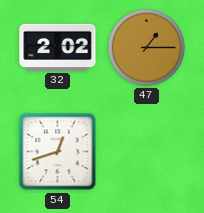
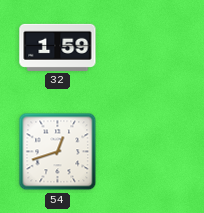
32: 2:02 -> 1:59 (58, 47)
47: 1:15 -> none (146, 47)
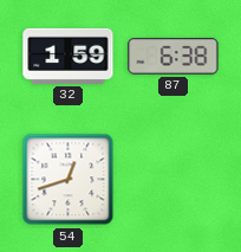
87: none -> 6:38 (174, 57)
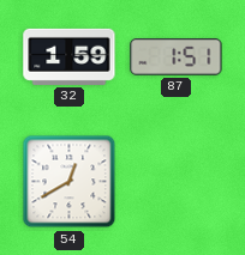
87: 6:38 -> 1:51 (177, 57)
54: 12:42 -> 12:40 (70, 182)
